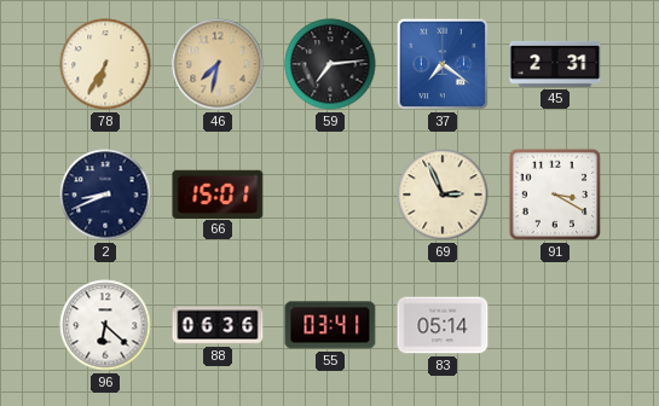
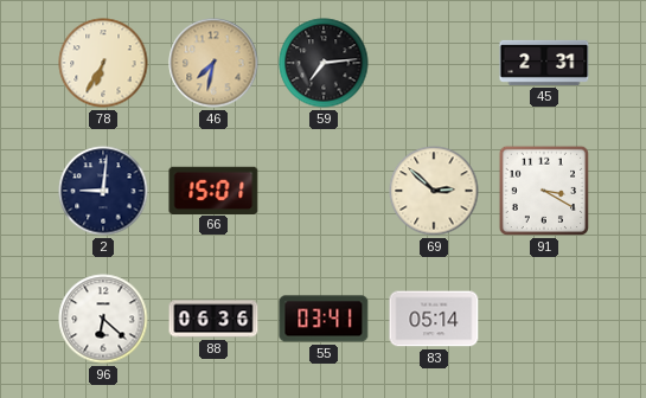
37: 7:21 -> none (443, 64)
2: 8:41 -> 9:01 (103, 191)
69: 2:56 -> 2:52 (434, 191)
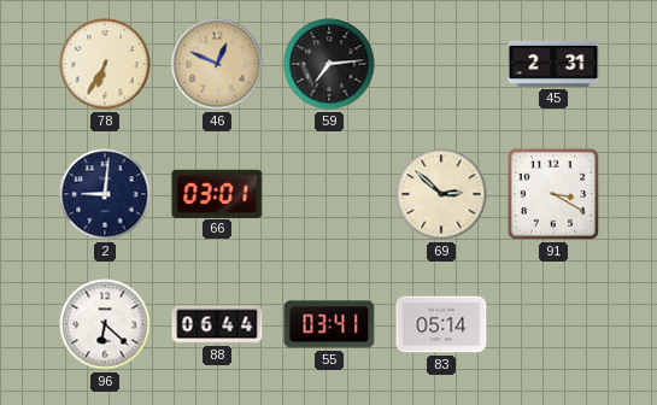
46: 7:32 -> 12:49 (217, 64)
66: 15:01 -> 03:01 (217, 193)
88: 06:36 -> 06:44 (217, 324)
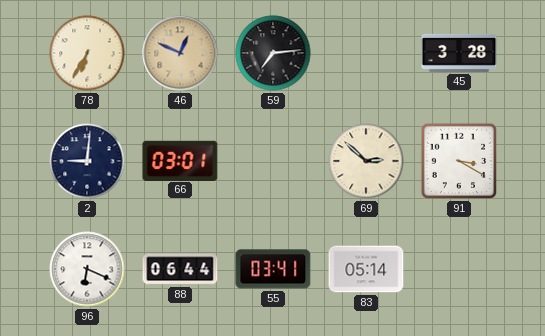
45: 2:31 -> 3:28 (459, 53)
96: 6:22 -> 6:19 (87, 269)
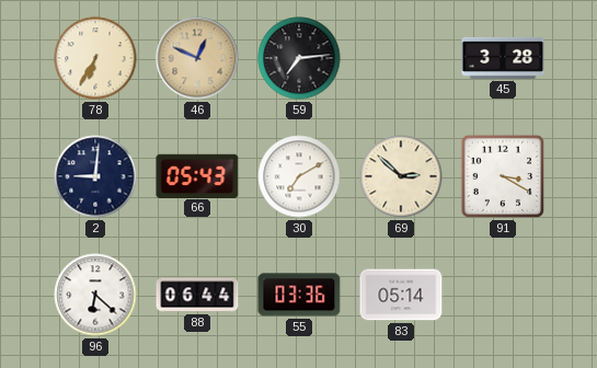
66: 03:01 -> 05:43 (197, 175)
30: none -> 7:10 (299, 176)
96: 6:19 -> 6:22 (95, 295)
55: 03:41 -> 03:36 (299, 295)
